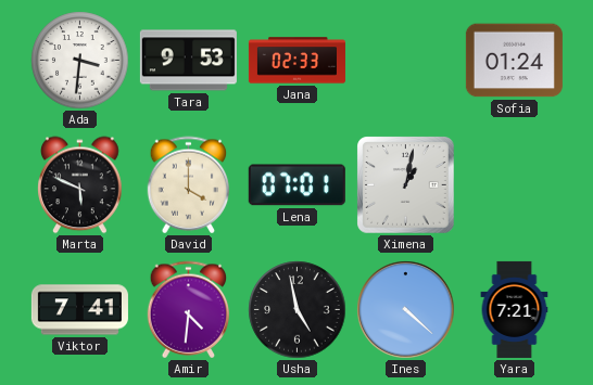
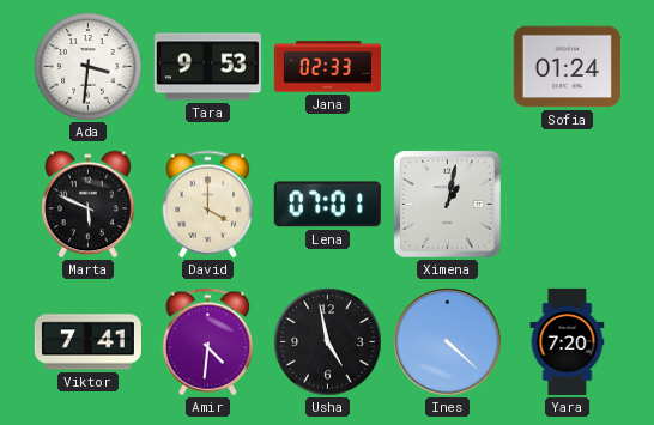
Yara: 7:21 -> 7:20 (568, 341)
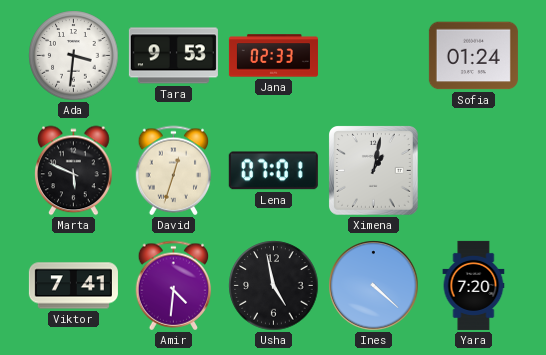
David: 4:00 -> 12:33 (174, 171)
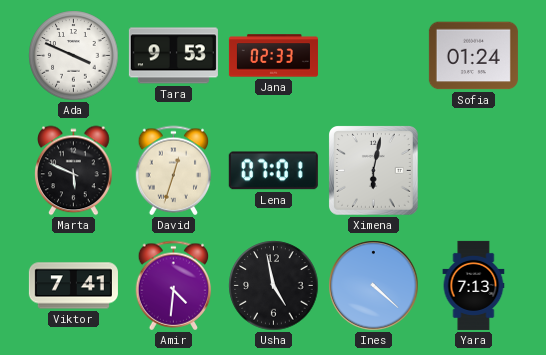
Ada: 3:31 -> 3:49 (74, 56)
Ximena: 1:02 -> 6:02 (374, 171)
Yara: 7:20 -> 7:13 (474, 285)
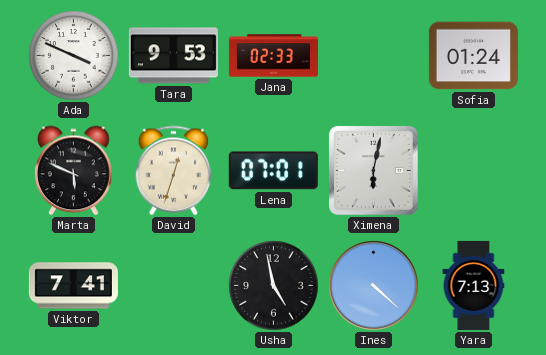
Amir: 4:31 -> none (174, 286)
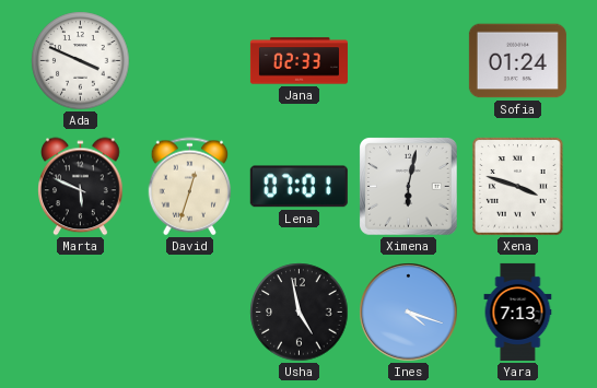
Tara: 9:53 -> none (173, 56)
Xena: none -> 3:48 (518, 187)
Viktor: 7:41 -> none (73, 286)
Ines: 4:22 -> 4:18 (409, 313)
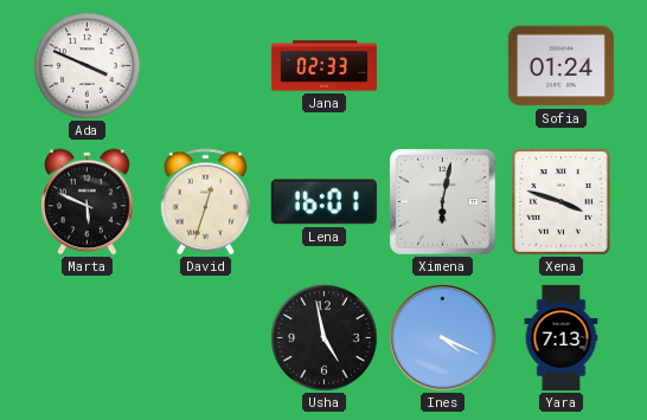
Lena: 07:01 -> 16:01 (323, 202)
Ines: 4:18 -> 4:19 (443, 338)
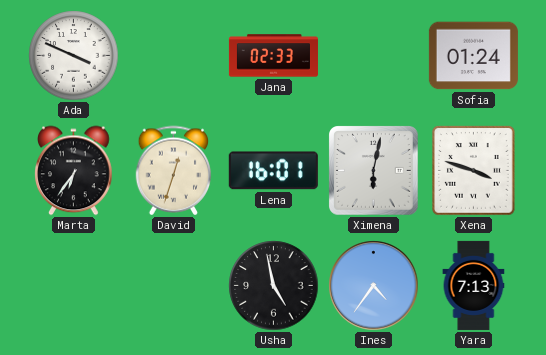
Marta: 5:49 -> 6:36 (74, 171)
Ines: 4:19 -> 4:36 (374, 286)
